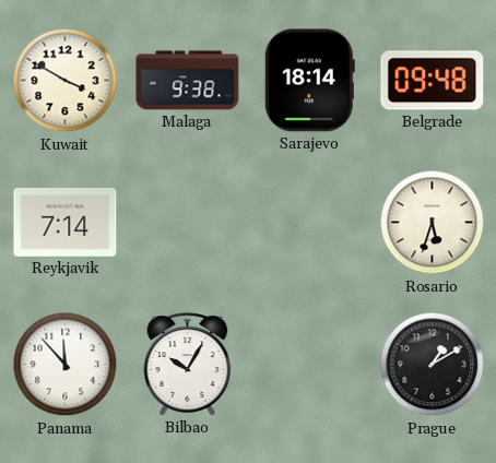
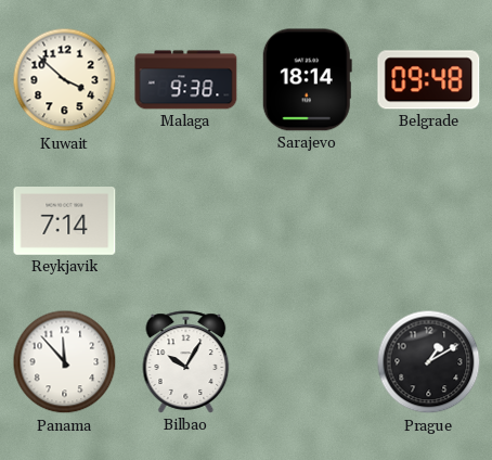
Kuwait: 3:50 -> 3:52 (65, 80)
Rosario: 5:33 -> none (433, 223)
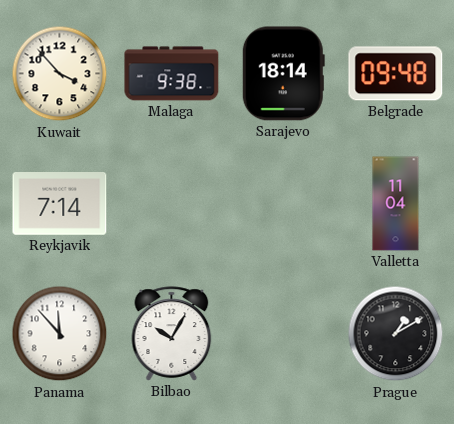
Kuwait: 3:52 -> 3:53 (60, 74)
Valletta: none -> 11:04 (396, 204)
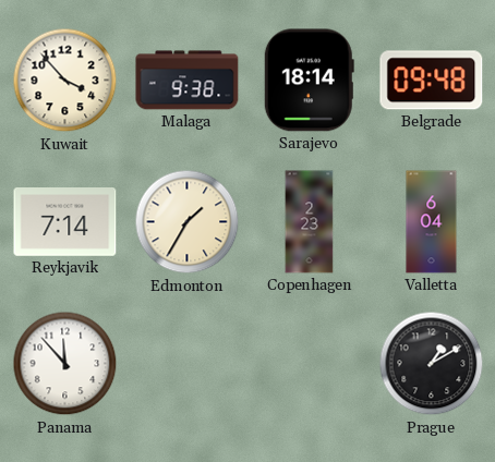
Edmonton: none -> 1:35 (188, 222)
Copenhagen: none -> 2:23 (310, 222)
Valletta: 11:04 -> 6:04 (432, 222)
Bilbao: 10:05 -> none (172, 334)
